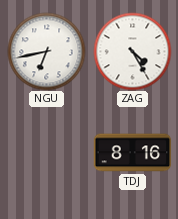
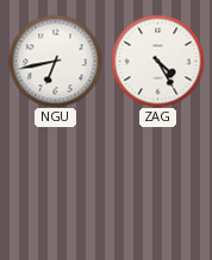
TDJ: 8:16 -> none (132, 153)
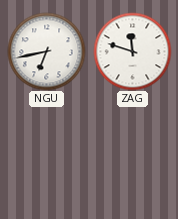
ZAG: 4:25 -> 11:48 (132, 51)
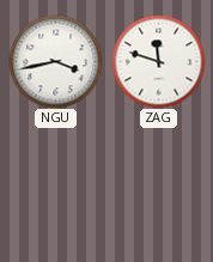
NGU: 6:43 -> 3:43 (55, 61)
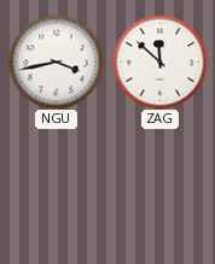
ZAG: 11:48 -> 11:52 (159, 61)
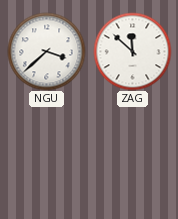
NGU: 3:43 -> 3:38 (46, 51)
